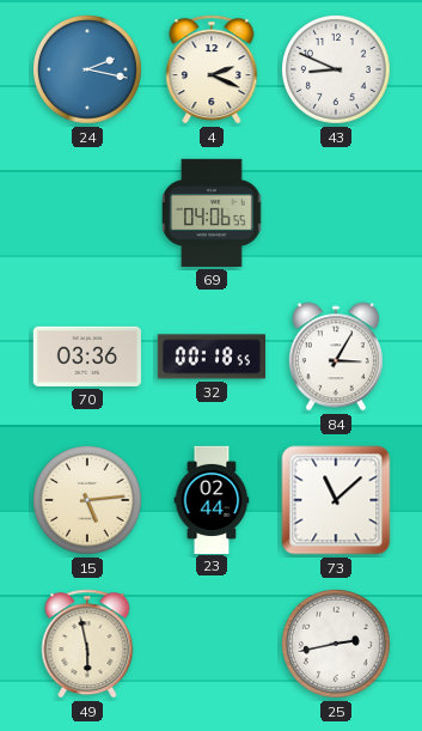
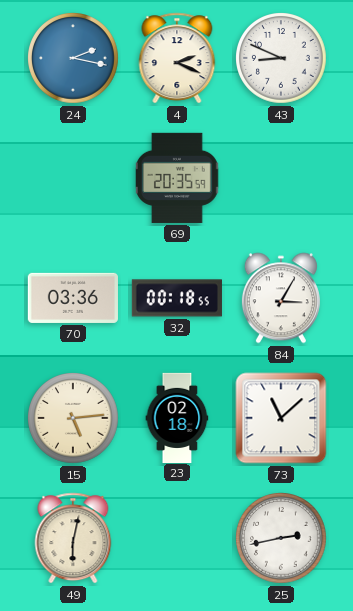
69: 04:06 -> 20:35 (178, 178)
23: 02:44 -> 02:18 (177, 417)
49: 5:58 -> 6:02 (73, 538)
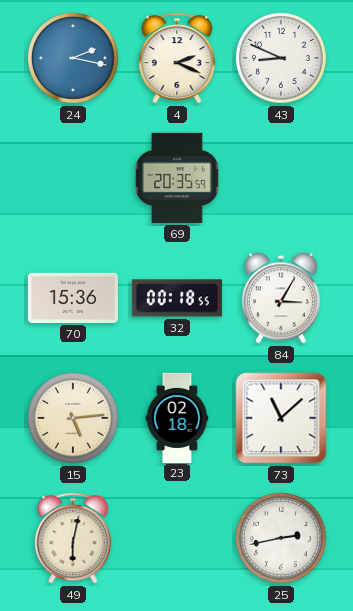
70: 03:36 -> 15:36 (73, 298)
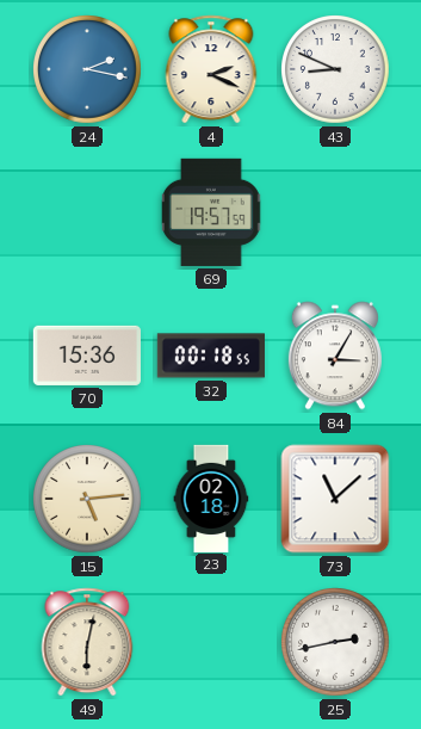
69: 20:35 -> 19:57 (212, 212)
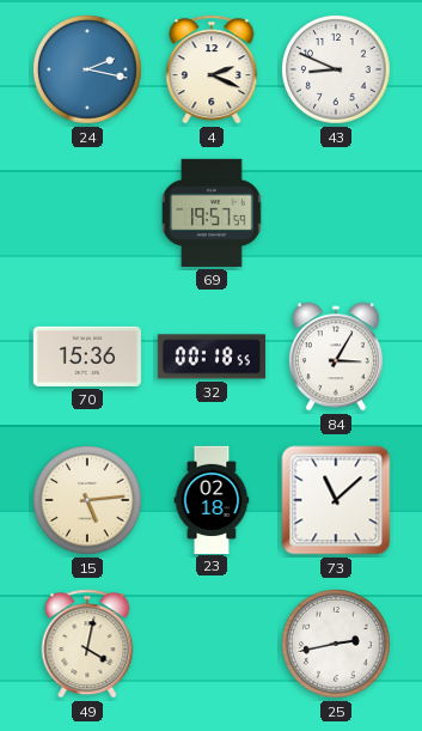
49: 6:02 -> 4:02 (87, 644)
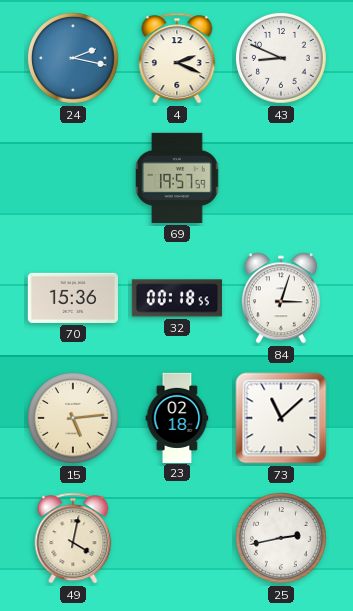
84: 3:05 -> 3:03 (281, 298)
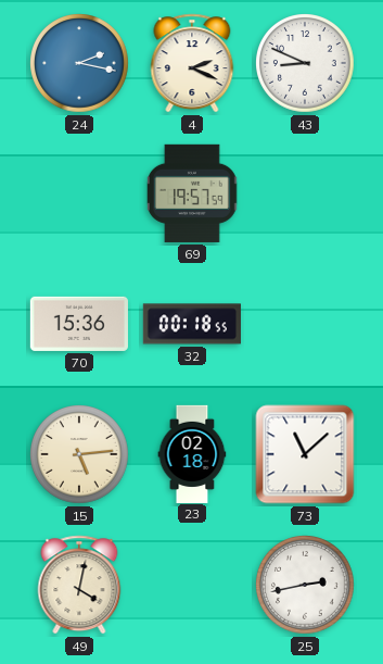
84: 3:03 -> none (281, 298)
